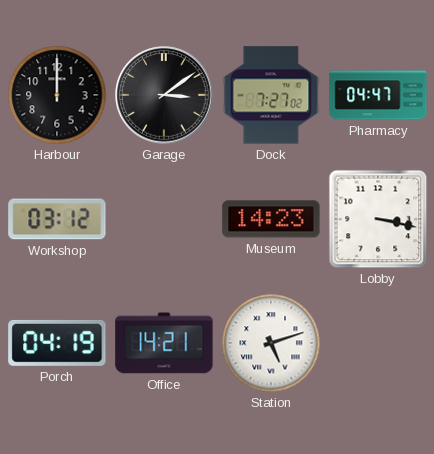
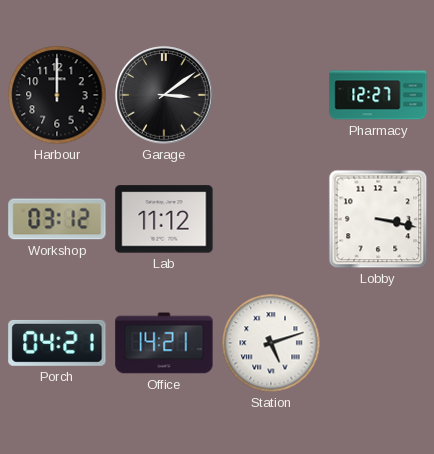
Dock: 7:27 -> none (271, 95)
Pharmacy: 04:47 -> 12:27 (378, 95)
Lab: none -> 11:12 (164, 219)
Museum: 14:23 -> none (271, 219)
Porch: 04:19 -> 04:21 (57, 343)
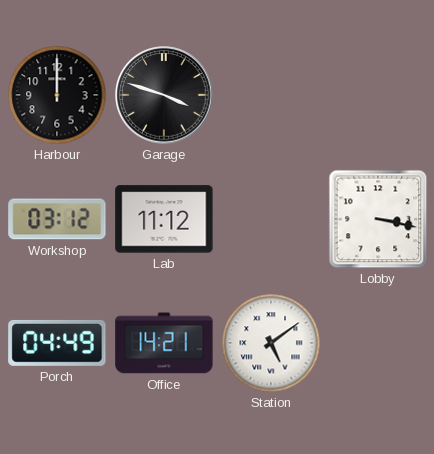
Garage: 3:09 -> 3:48 (164, 95)
Pharmacy: 12:27 -> none (378, 95)
Porch: 04:21 -> 04:49 (57, 343)
Station: 5:12 -> 5:09 (271, 343)
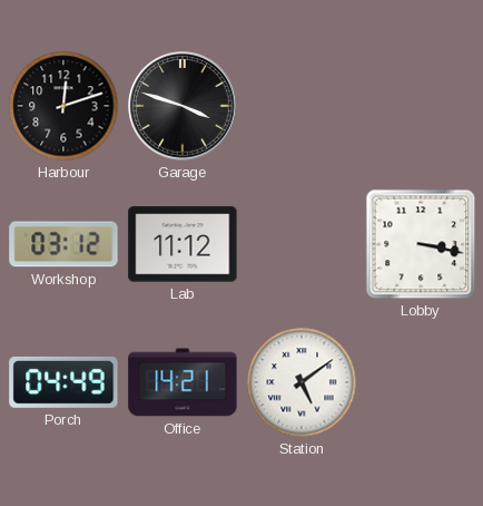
Harbour: 12:00 -> 12:12 (63, 106)
